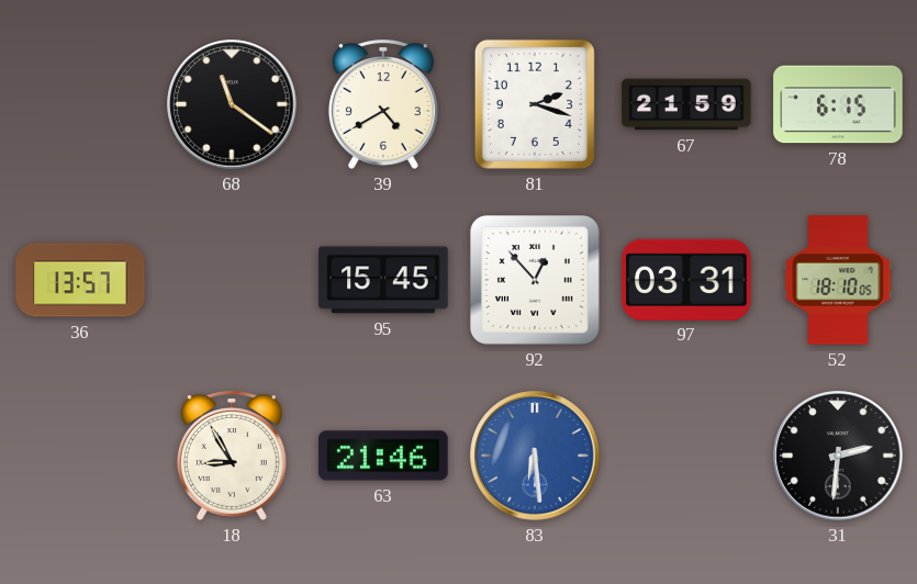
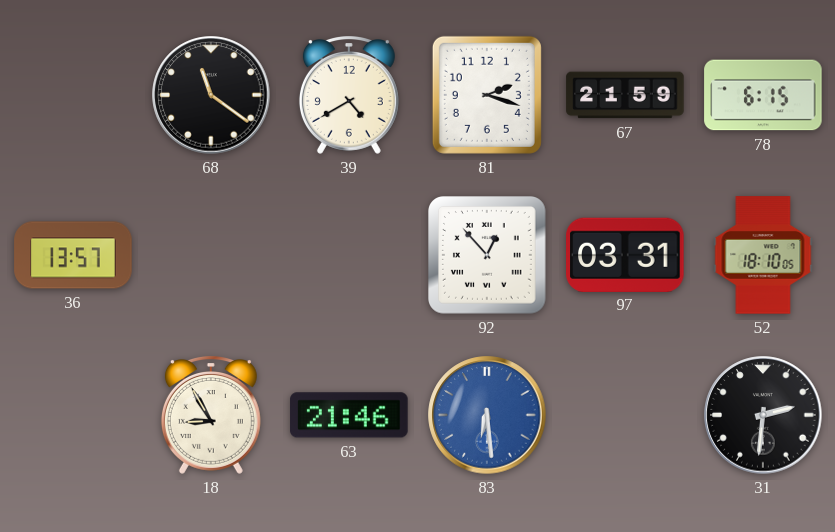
95: 15:45 -> none (383, 280)
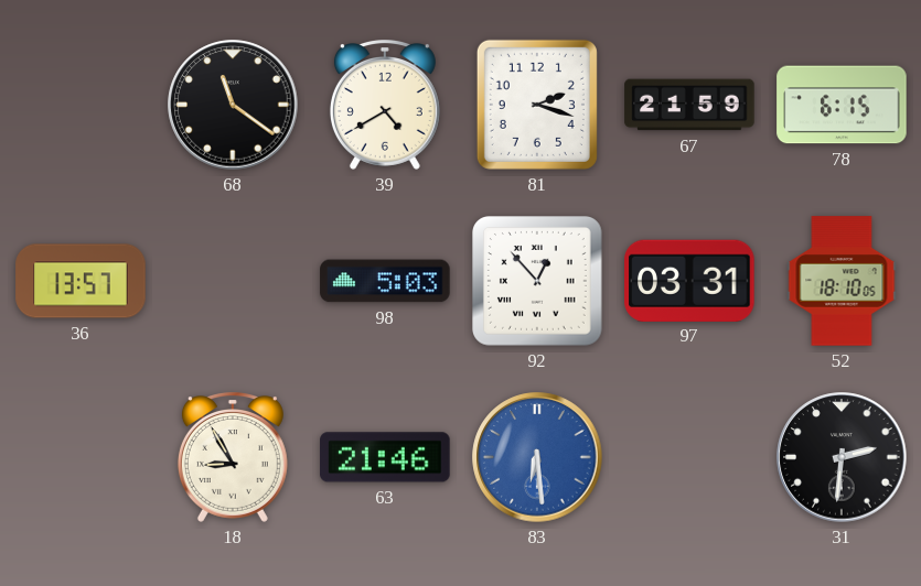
98: none -> 5:03 (385, 281)
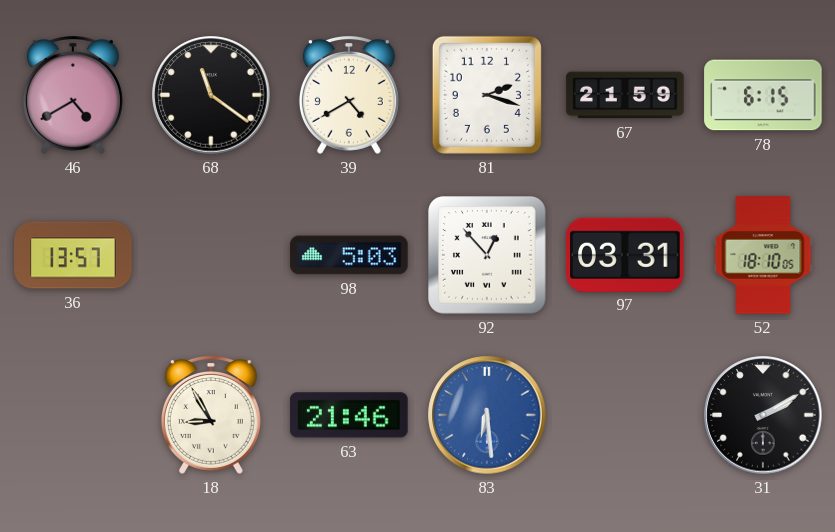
46: none -> 4:40 (73, 96)
31: 2:31 -> 2:10 (763, 415)
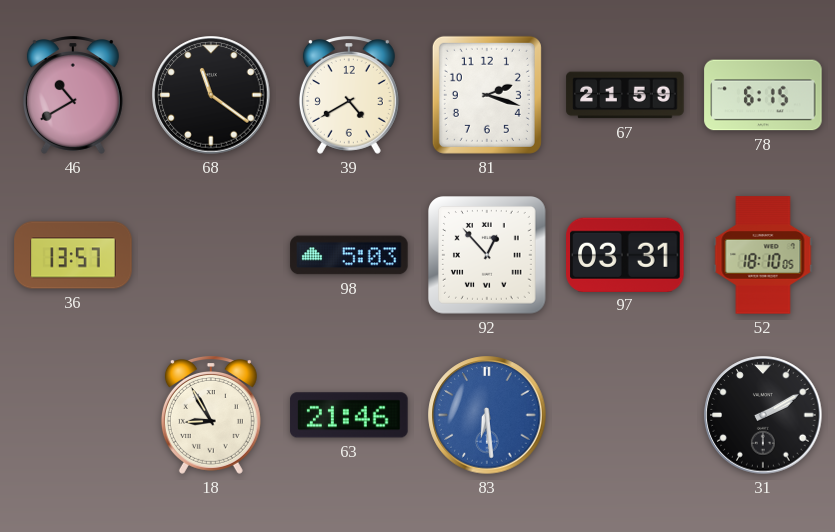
46: 4:40 -> 10:40 (73, 96)
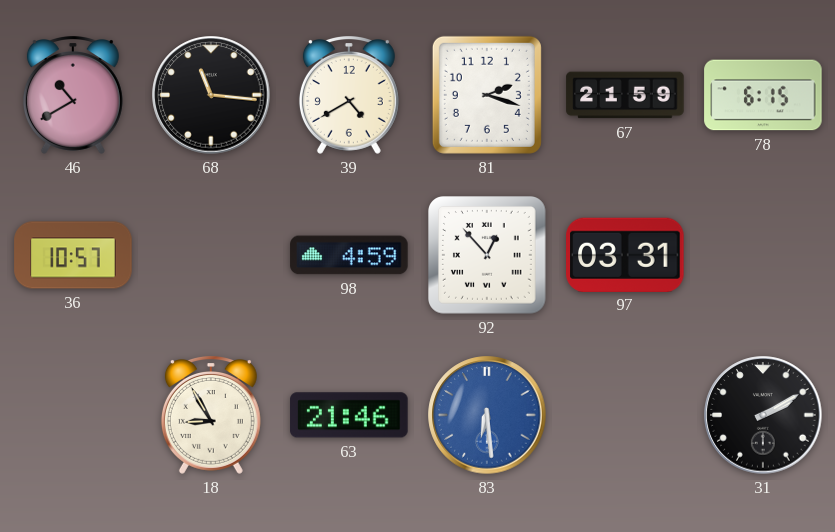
68: 11:21 -> 11:16 (211, 95)
36: 13:57 -> 10:57 (73, 255)
98: 5:03 -> 4:59 (349, 255)
52: 18:10 -> none (763, 255)
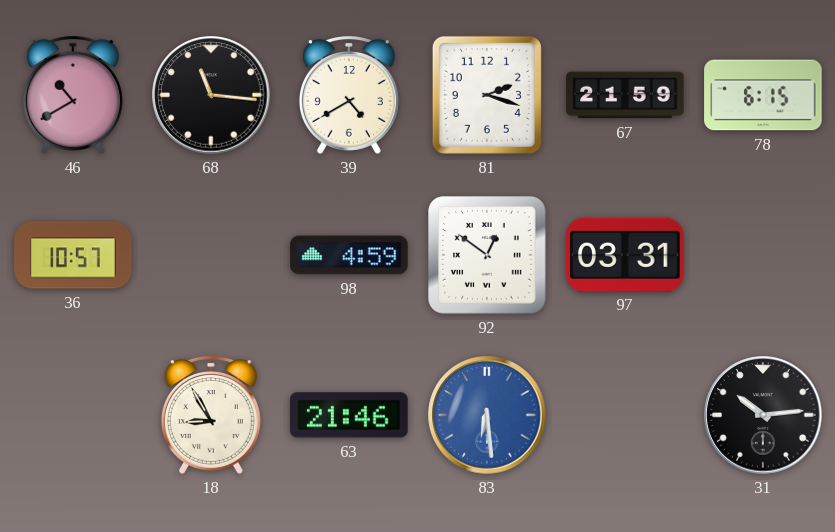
92: 12:53 -> 12:51 (488, 256)
31: 2:10 -> 10:14 (763, 415)
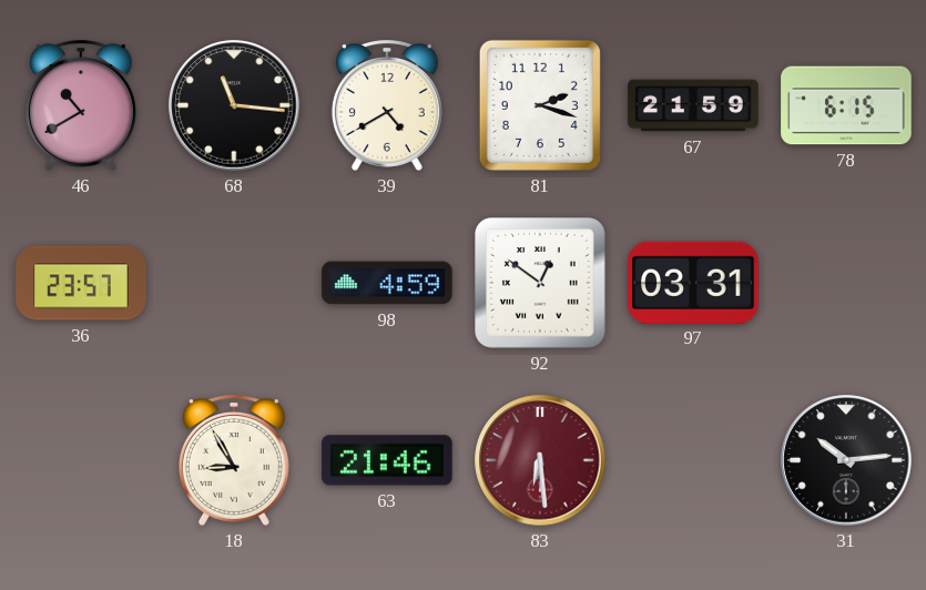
36: 10:57 -> 23:57 (81, 283)
83 dial: blue -> burgundy (540, 460)
